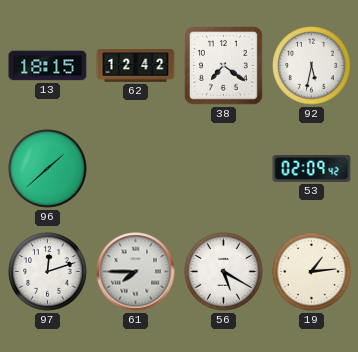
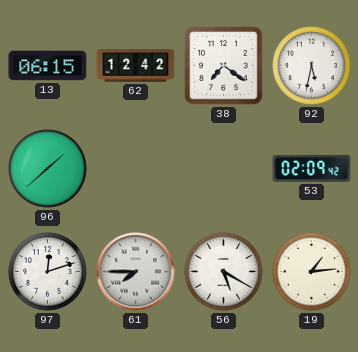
13: 18:15 -> 06:15 (48, 66)
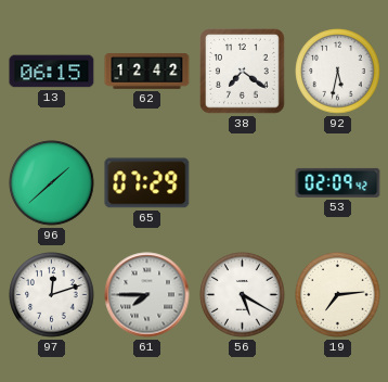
65: none -> 07:29 (147, 183)
19: 1:14 -> 7:14 (338, 295)
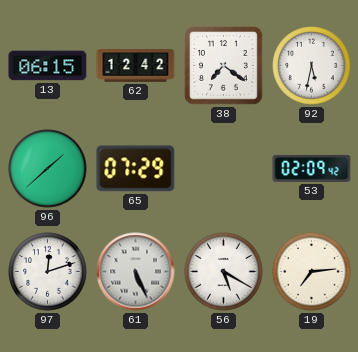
61: 7:45 -> 5:26 (136, 272)
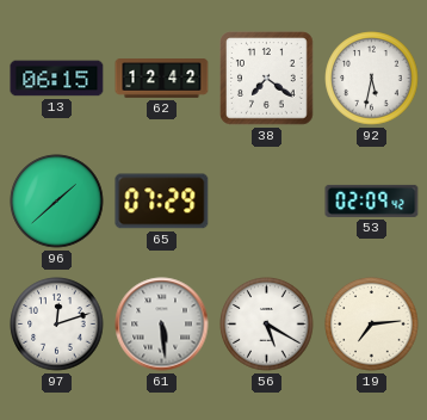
61: 5:26 -> 5:29 (162, 325)
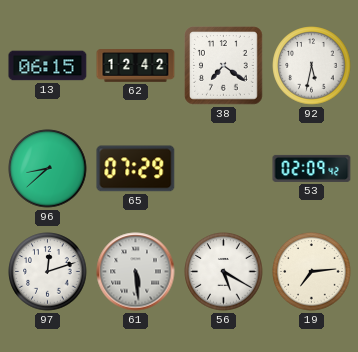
96: 1:38 -> 8:38 (48, 169)
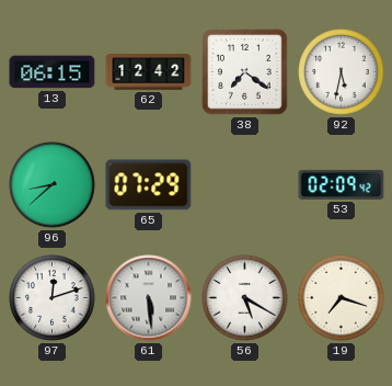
19: 7:14 -> 7:18 (342, 298)
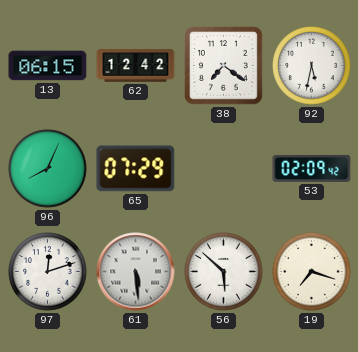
96: 8:38 -> 8:04 (48, 169)
56: 5:20 -> 5:52 (224, 272)
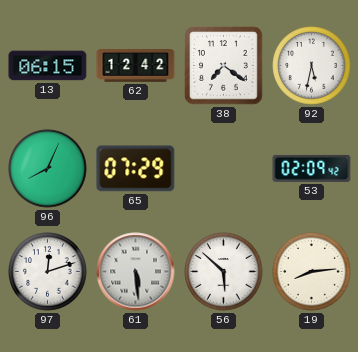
19: 7:18 -> 8:14 (312, 272)
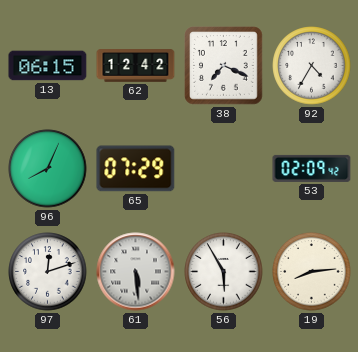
38: 7:21 -> 7:19 (224, 66)
92: 5:32 -> 4:35 (312, 66)
56: 5:52 -> 5:55 (224, 272)
